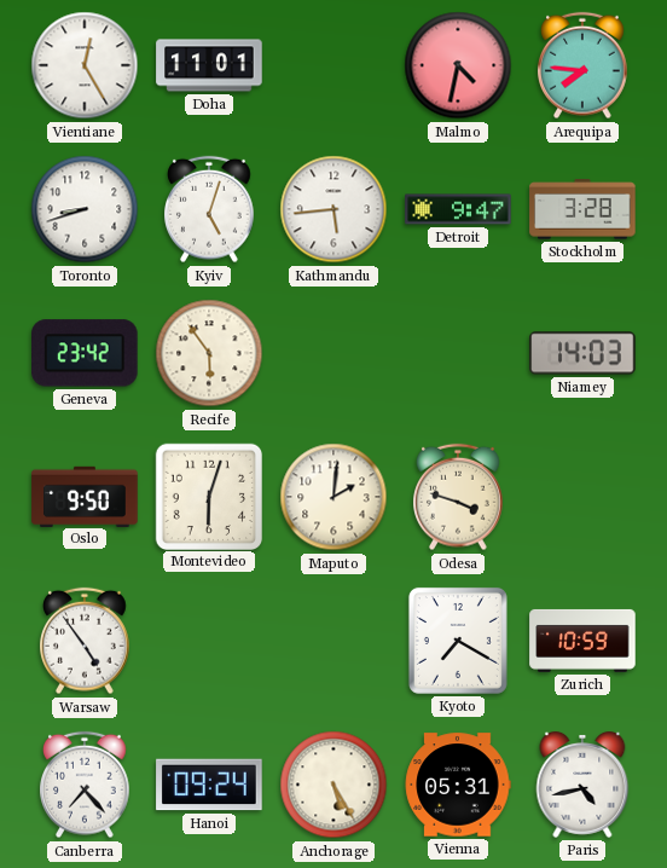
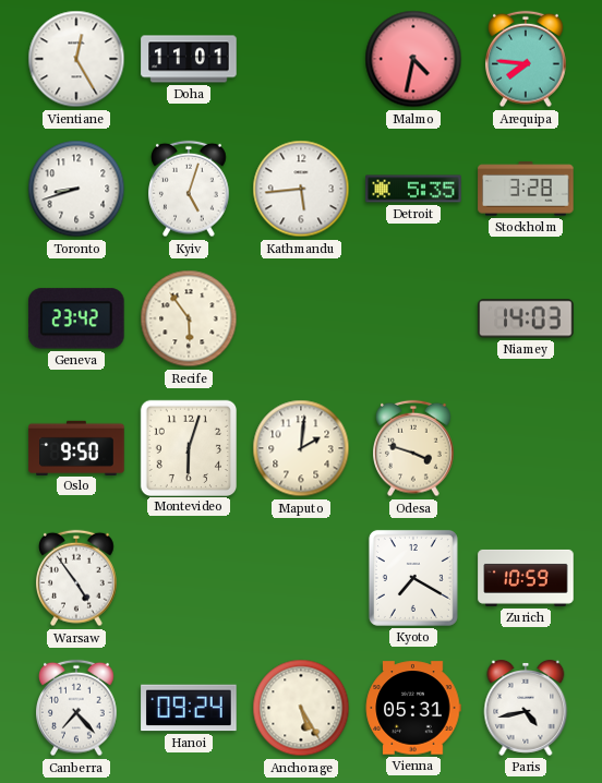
Detroit: 9:47 -> 5:35 (413, 189)
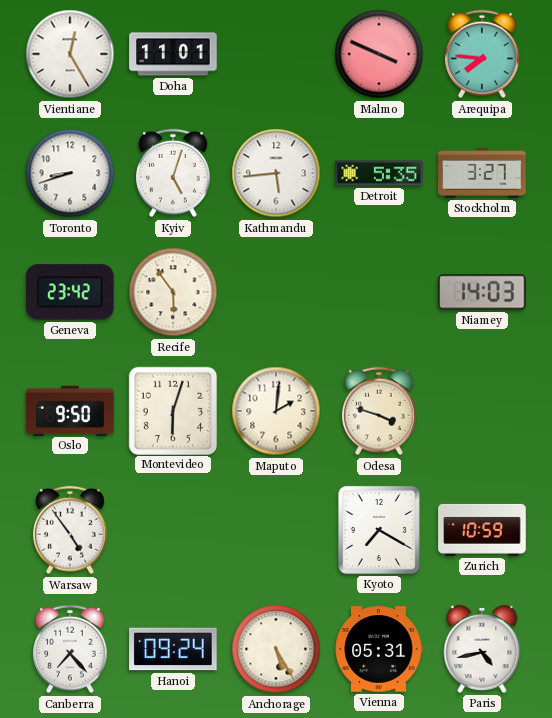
Malmo: 4:32 -> 3:49 (379, 54)
Stockholm: 3:28 -> 3:27 (482, 173)
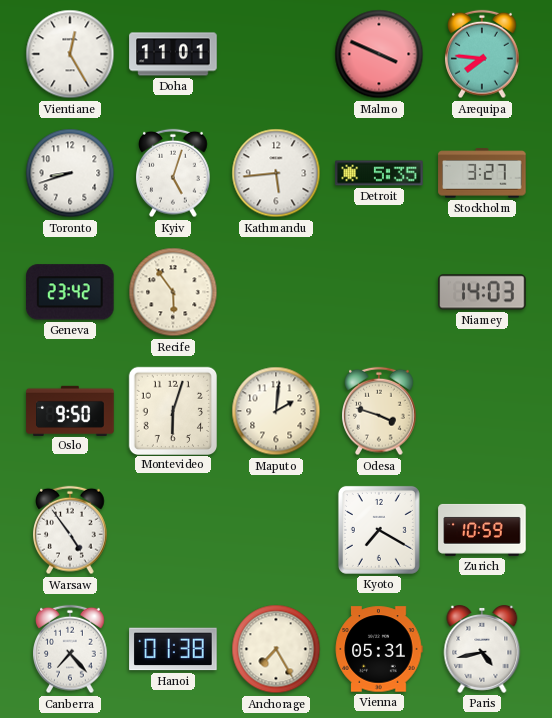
Hanoi: 09:24 -> 01:38 (173, 649)
Anchorage: 5:25 -> 7:25 (276, 649)
